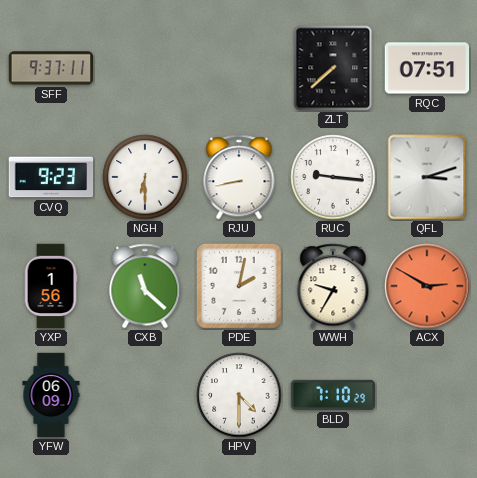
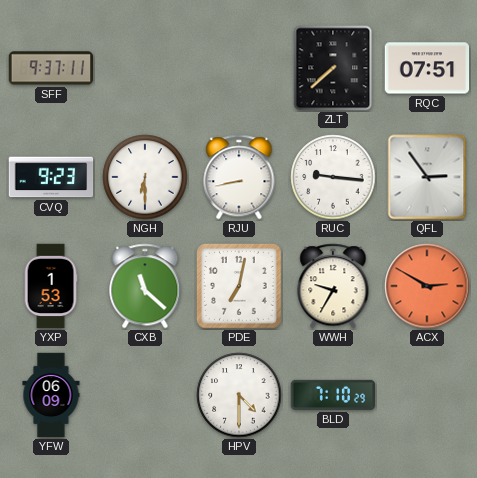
QFL: 3:12 -> 2:54 (427, 177)
YXP: 1:56 -> 1:53 (51, 286)
PDE: 2:02 -> 7:02 (239, 286)
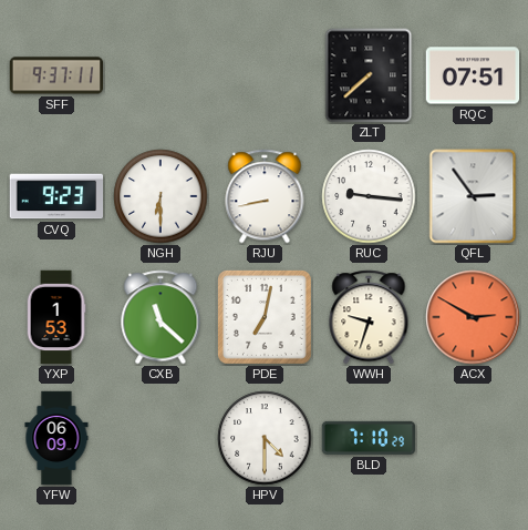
WWH: 9:35 -> 9:33 (369, 317)
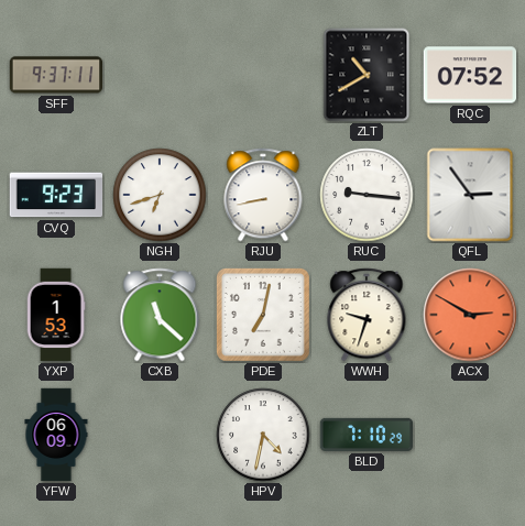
ZLT: 7:38 -> 10:40 (367, 75)
RQC: 07:51 -> 07:52 (470, 75)
NGH: 6:30 -> 6:42 (160, 195)
HPV: 4:30 -> 4:32 (263, 435)
